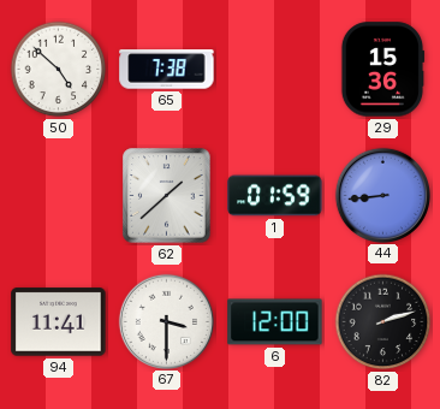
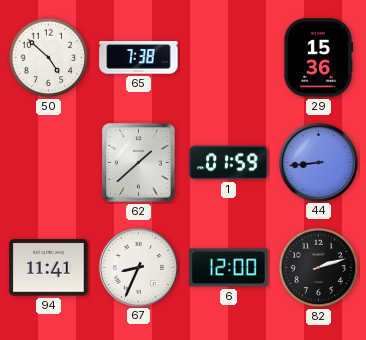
67: 3:30 -> 8:34 (138, 267)
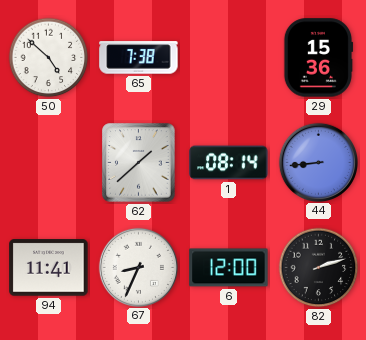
1: 01:59 -> 08:14 (229, 163)
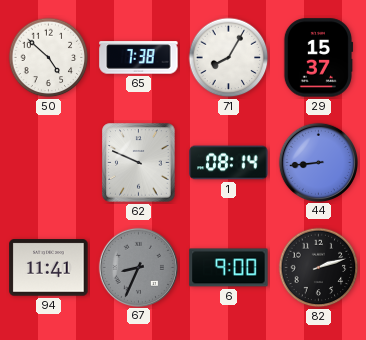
71: none -> 8:05 (229, 58)
29: 15:36 -> 15:37 (318, 58)
62: 1:38 -> 9:49 (139, 163)
67 dial: white -> grey (138, 267)
6: 12:00 -> 9:00 (229, 268)
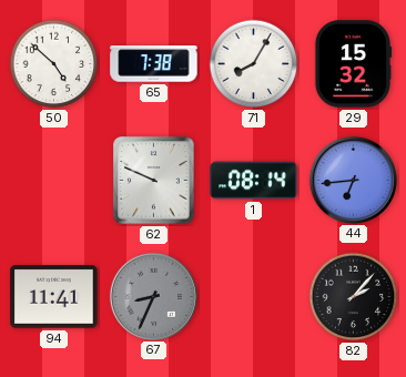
29: 15:37 -> 15:32 (353, 64)
44: 8:44 -> 6:44 (353, 180)
6: 9:00 -> none (229, 268)
82: 2:12 -> 2:07 (354, 297)
